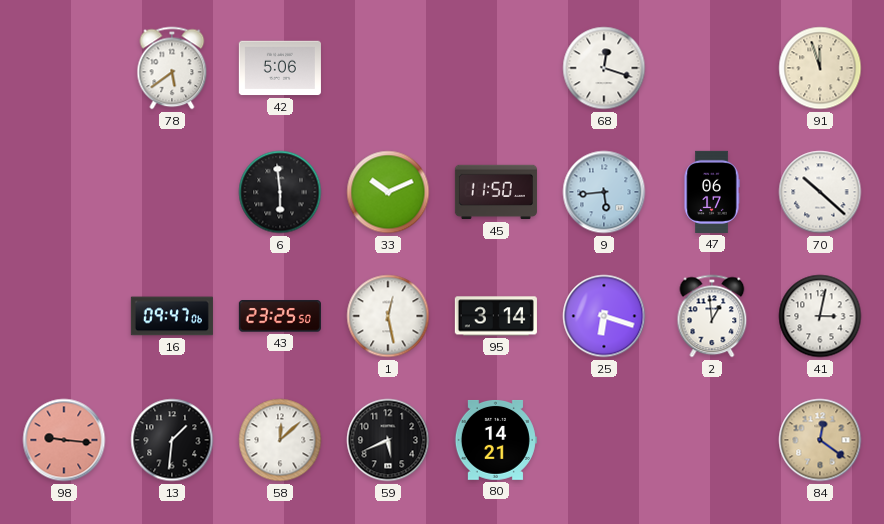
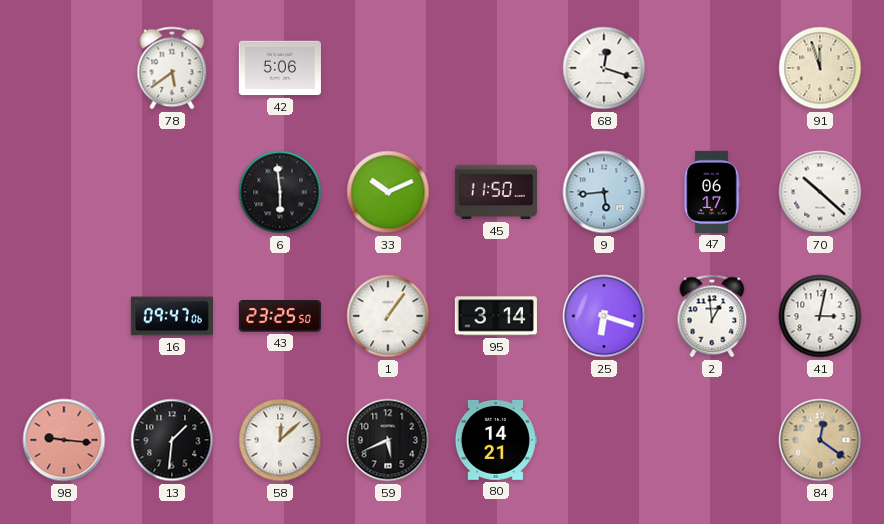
1: 12:28 -> 1:06 (388, 316)
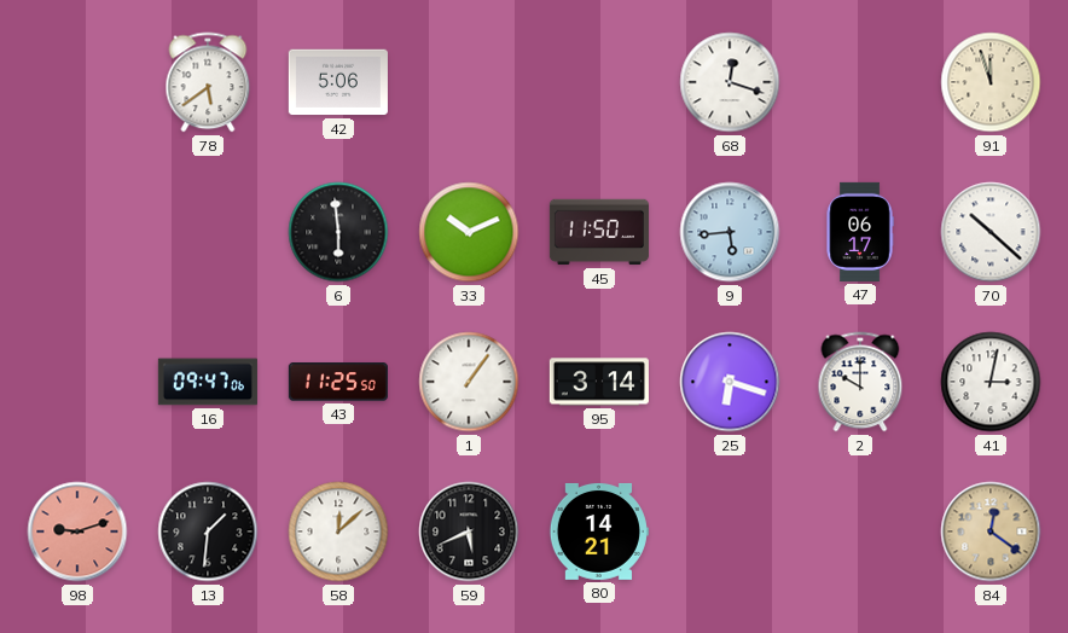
43: 23:25 -> 11:25 (338, 382)
2: 12:59 -> 10:00 (860, 382)
98: 9:16 -> 9:12 (77, 532)
